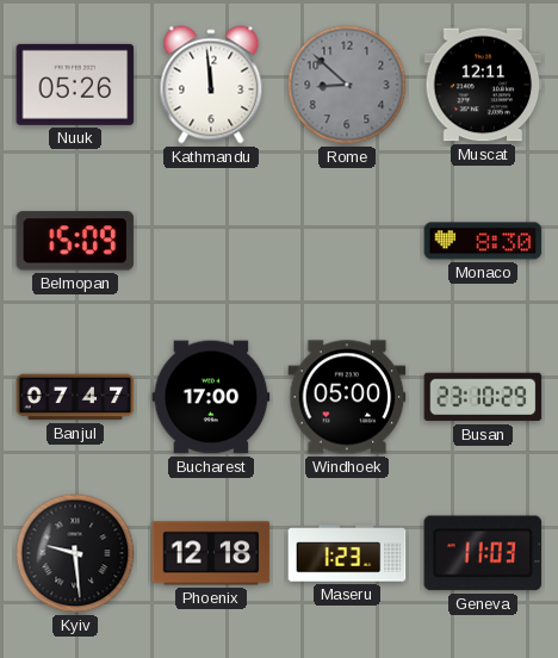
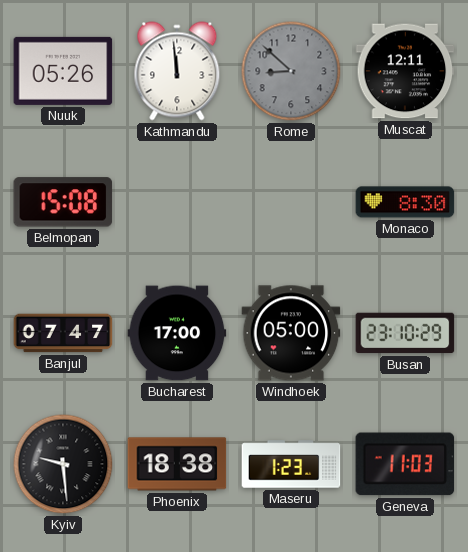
Belmopan: 15:09 -> 15:08 (63, 202)
Phoenix: 12:18 -> 18:38 (177, 464)
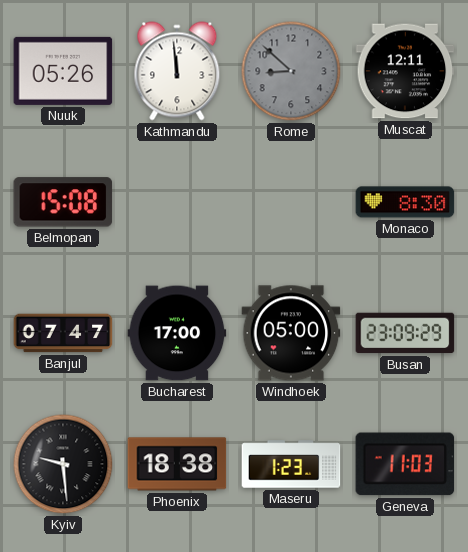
Busan: 23:10 -> 23:09 (405, 333)
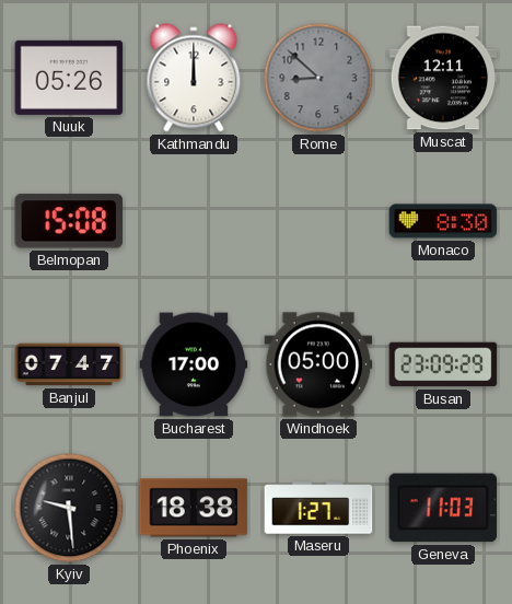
Kathmandu: 11:59 -> 12:00 (194, 78)
Maseru: 1:23 -> 1:27 (318, 508)
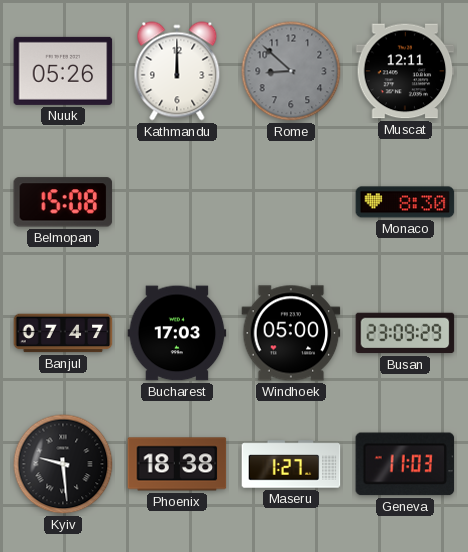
Bucharest: 17:00 -> 17:03 (177, 333)
